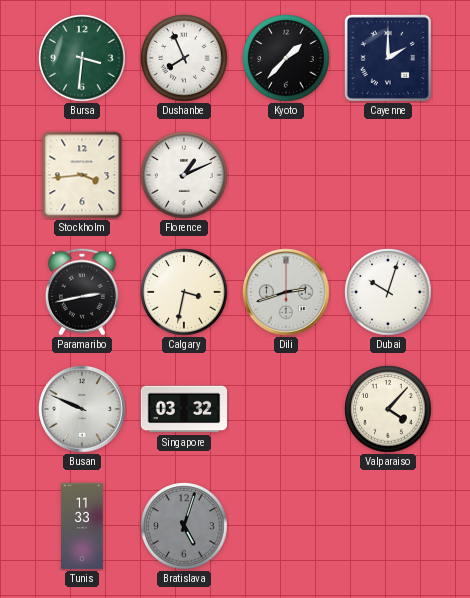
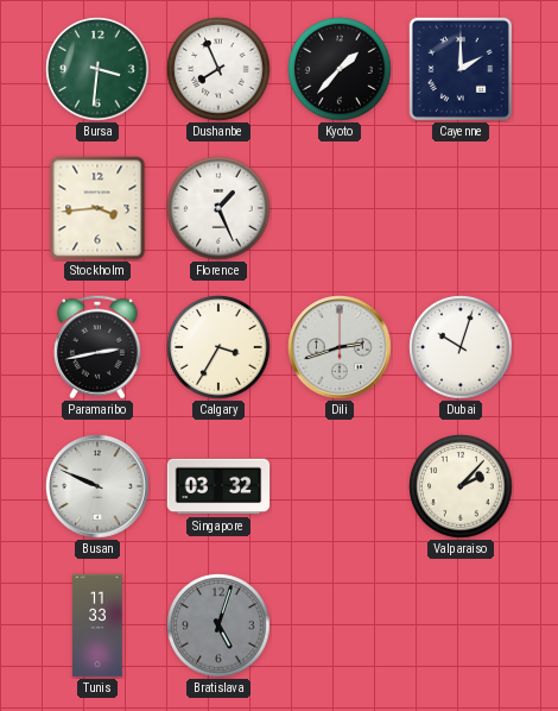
Florence: 1:11 -> 1:26 (218, 208)
Calgary: 3:32 -> 3:35 (218, 347)
Valparaiso: 4:07 -> 2:07 (461, 486)
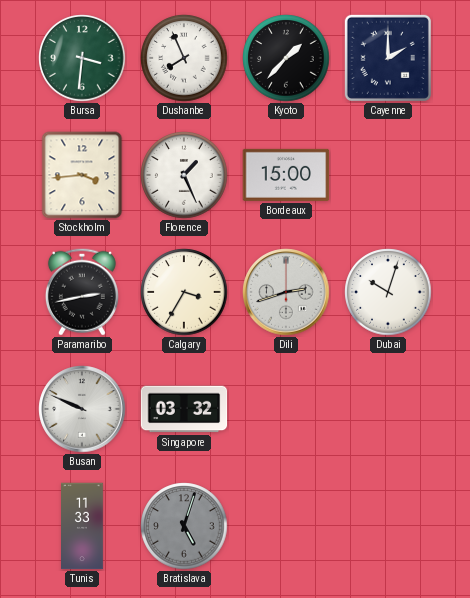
Bordeaux: none -> 15:00 (286, 175)
Valparaiso: 2:07 -> none (461, 486)
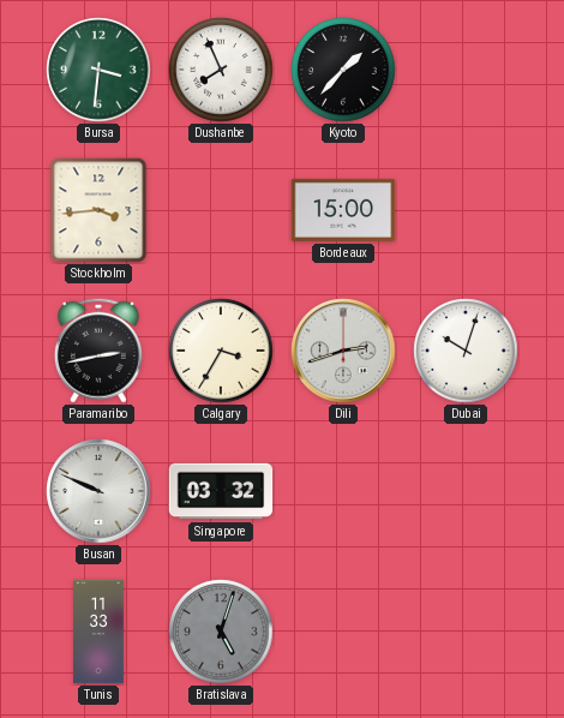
Cayenne: 2:00 -> none (388, 58)
Florence: 1:26 -> none (184, 175)
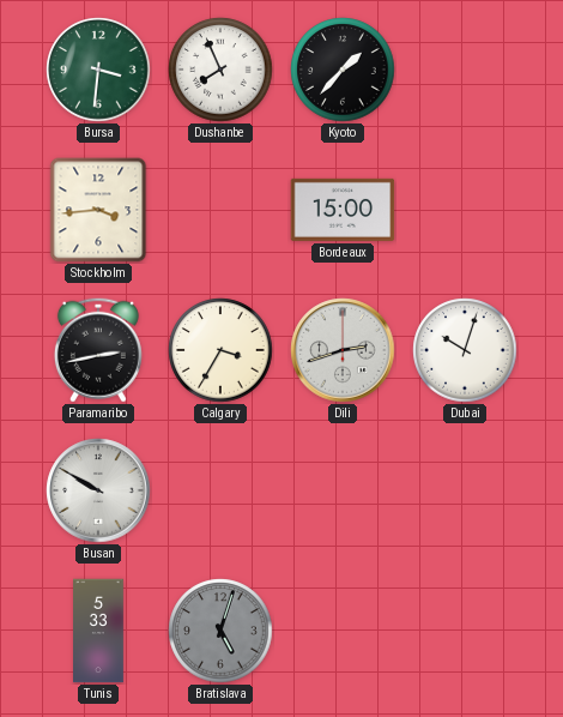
Busan: 9:49 -> 9:50 (98, 490)
Singapore: 03:32 -> none (221, 491)
Tunis: 11:33 -> 5:33 (99, 631)
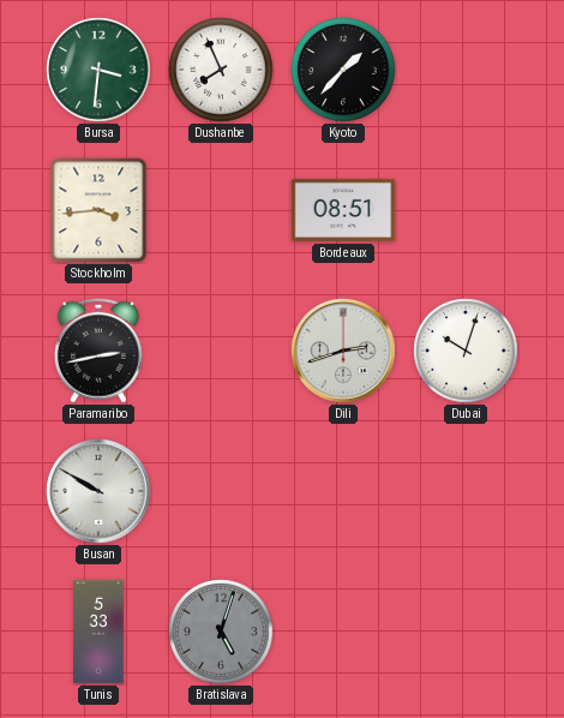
Bordeaux: 15:00 -> 08:51 (343, 210)
Calgary: 3:35 -> none (220, 350)
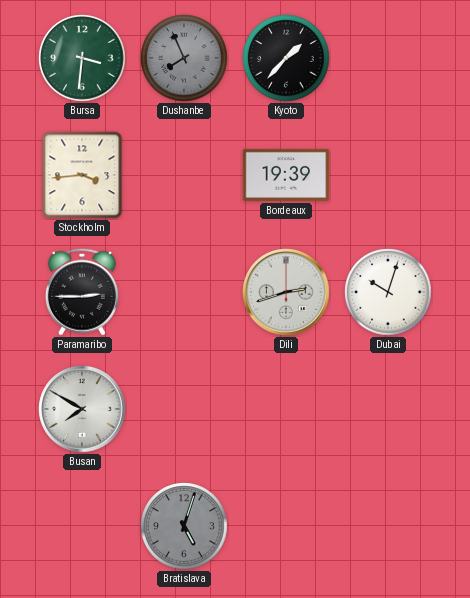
Dushanbe dial: white -> grey (184, 58)
Bordeaux: 08:51 -> 19:39 (286, 175)
Paramaribo: 2:43 -> 2:45 (82, 292)
Busan: 9:50 -> 7:50 (82, 409)
Tunis: 5:33 -> none (100, 632)
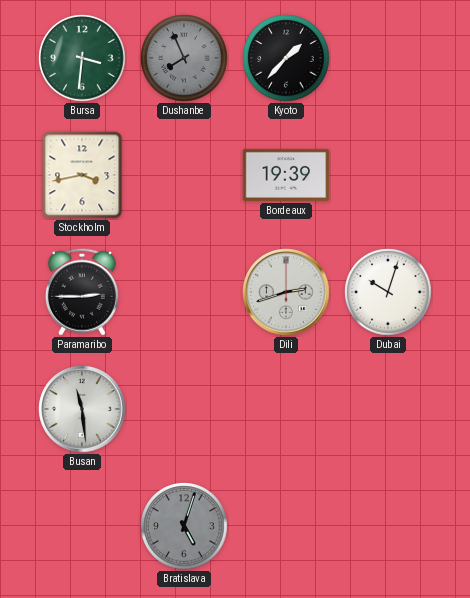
Stockholm: 3:44 -> 3:43 (82, 175)
Busan: 7:50 -> 11:29 (82, 409)
